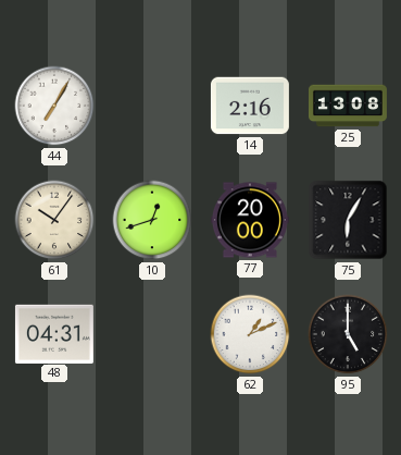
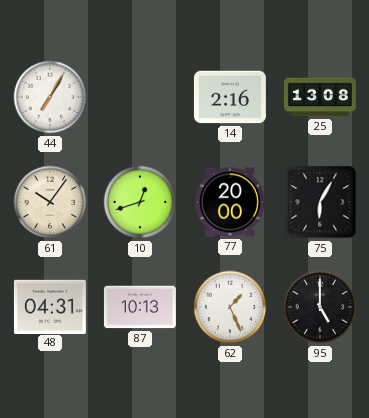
87: none -> 10:13 (140, 307)
62: 1:11 -> 1:26 (230, 307)
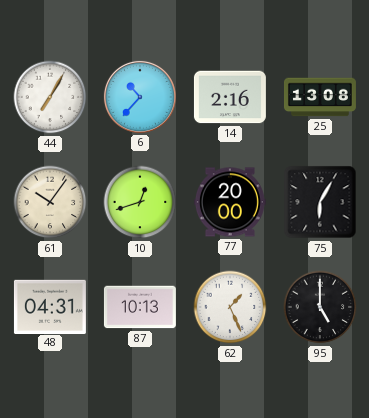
6: none -> 10:37 (140, 97)
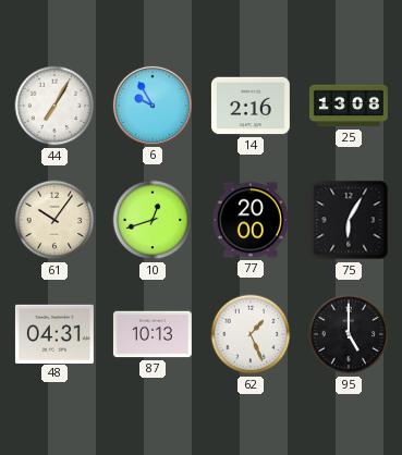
6: 10:37 -> 9:55 (153, 106)
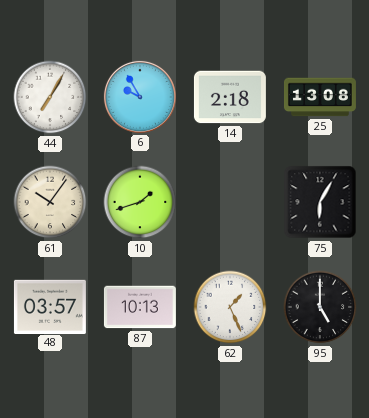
14: 2:16 -> 2:18 (230, 97)
10: 12:42 -> 1:42 (140, 202)
77: 20:00 -> none (251, 220)
48: 04:31 -> 03:57 (50, 306)
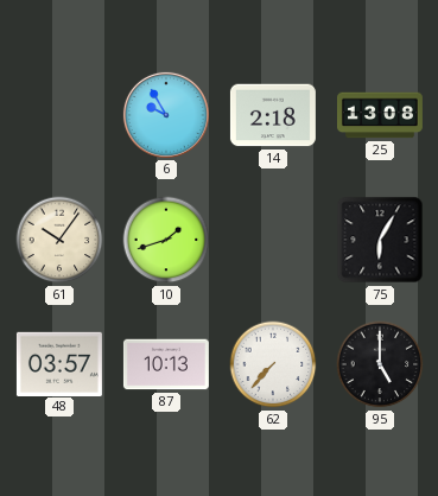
44: 7:05 -> none (50, 97)
62: 1:26 -> 7:37 (273, 364)
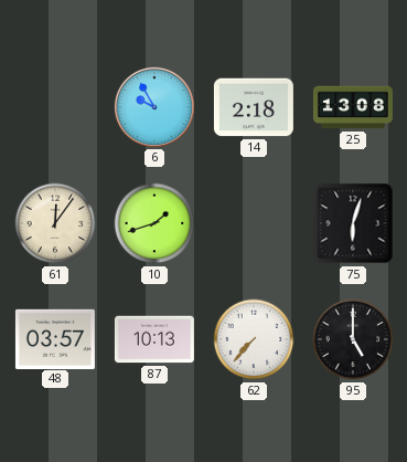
61: 10:06 -> 12:06 (55, 223)
75: 6:05 -> 6:03 (353, 223)
